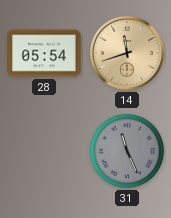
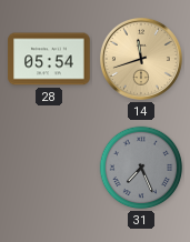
31: 11:26 -> 7:26 (141, 168)
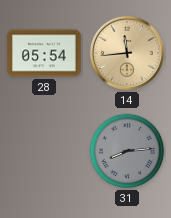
14: 11:42 -> 11:44 (127, 53)
31: 7:26 -> 8:14 (127, 151)
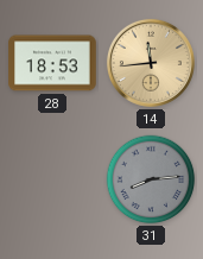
28: 05:54 -> 18:53 (52, 63)
